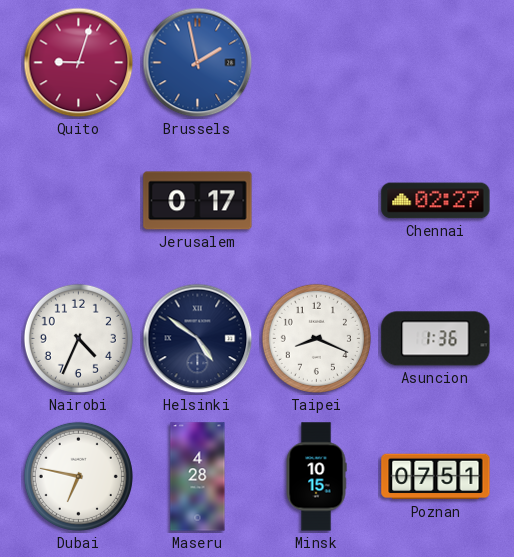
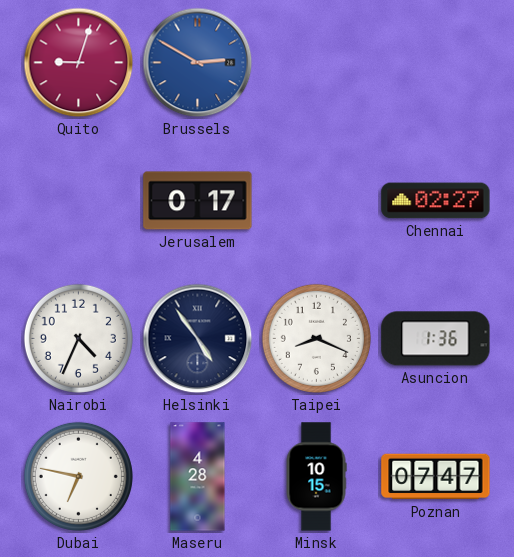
Brussels: 1:58 -> 2:50 (198, 63)
Helsinki: 4:51 -> 4:54 (198, 339)
Poznan: 07:51 -> 07:47 (436, 477)
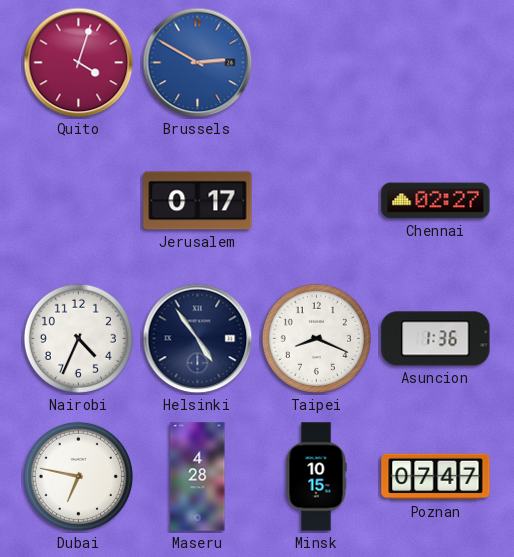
Quito: 9:03 -> 4:03 (79, 63)
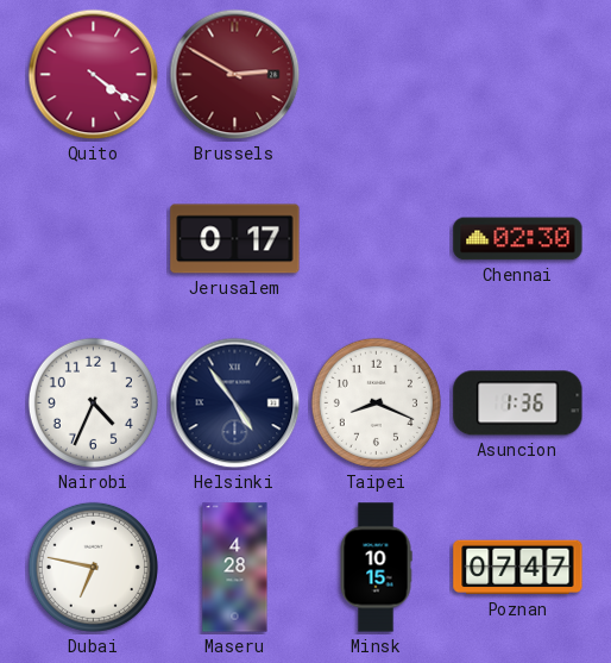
Quito: 4:03 -> 4:21 (94, 75)
Brussels dial: blue -> burgundy (235, 75)
Chennai: 02:27 -> 02:30 (518, 239)
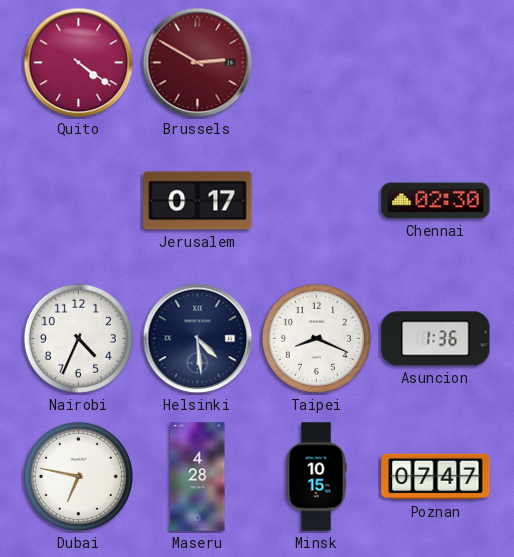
Helsinki: 4:54 -> 4:29 (198, 339)
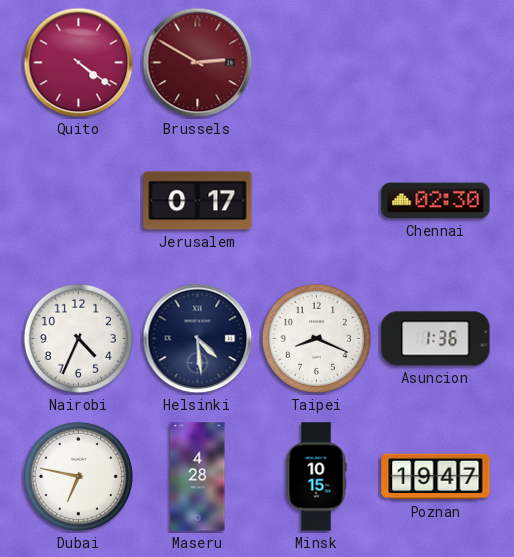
Poznan: 07:47 -> 19:47 (436, 477)
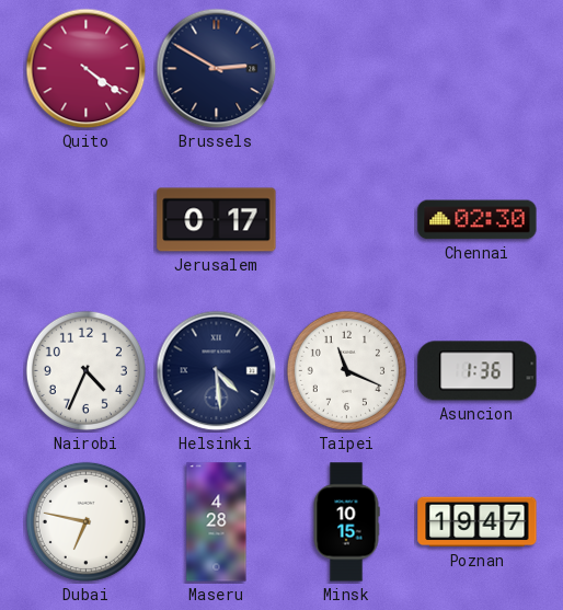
Brussels dial: burgundy -> navy (217, 69)
Taipei: 8:19 -> 11:19 (346, 370)
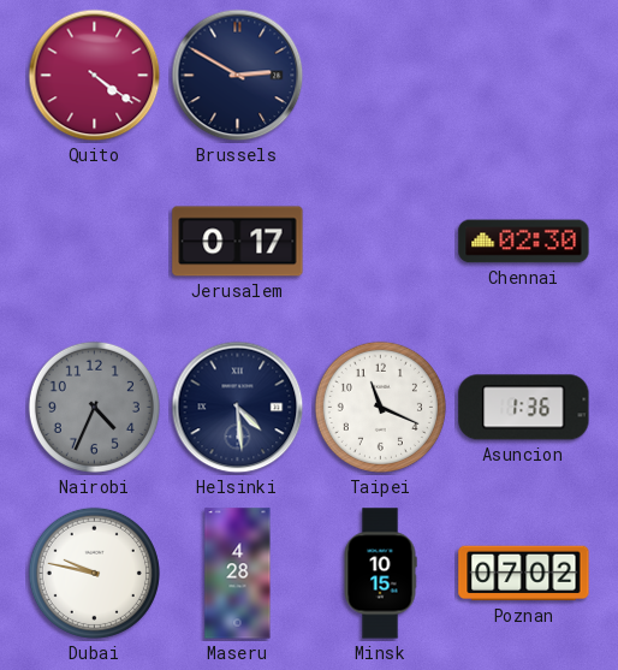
Nairobi dial: white -> grey (94, 407)
Dubai: 6:47 -> 9:47 (94, 573)
Poznan: 19:47 -> 07:02 (524, 574)
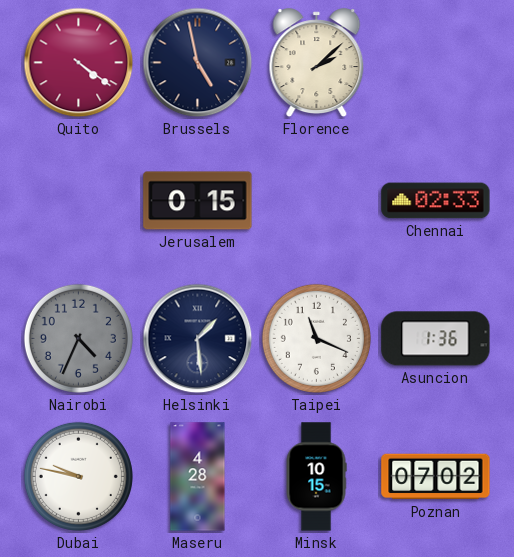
Brussels: 2:50 -> 4:58 (198, 63)
Florence: none -> 2:08 (317, 63)
Jerusalem: 0:17 -> 0:15 (198, 201)
Chennai: 02:30 -> 02:33 (436, 201)
Helsinki: 4:29 -> 1:29 (198, 339)
